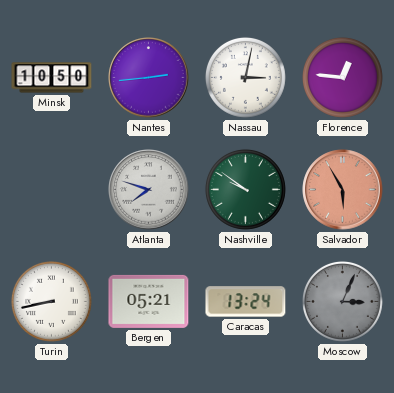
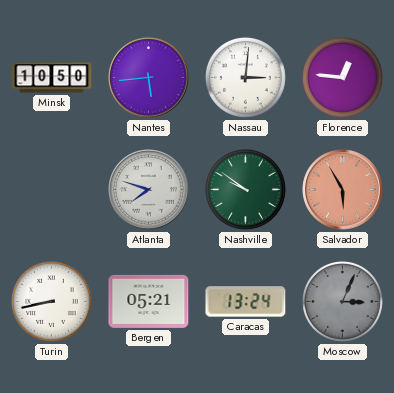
Nantes: 2:44 -> 5:44 (149, 78)
Nassau: 3:02 -> 3:01 (245, 77)
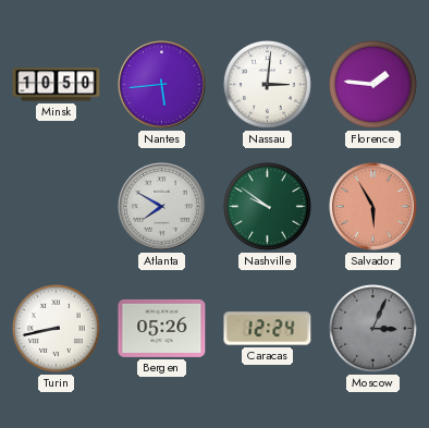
Florence: 12:46 -> 1:46 (372, 84)
Atlanta: 7:48 -> 7:50 (162, 207)
Bergen: 05:21 -> 05:26 (162, 328)
Caracas: 13:24 -> 12:24 (268, 329)
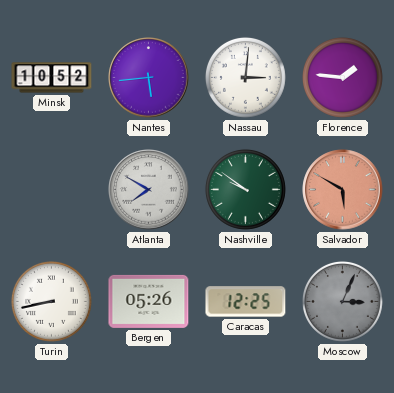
Minsk: 10:50 -> 10:52 (52, 78)
Salvador: 5:55 -> 5:50 (343, 190)
Caracas: 12:24 -> 12:25 (246, 302)
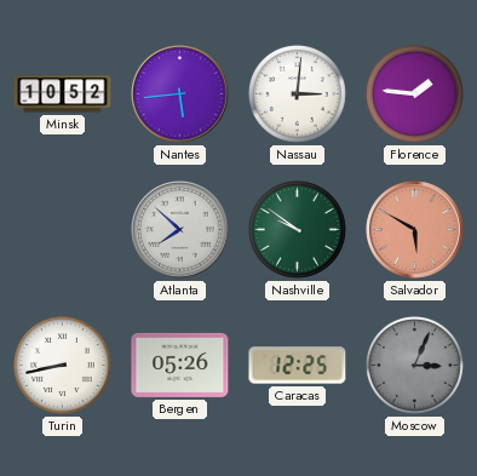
Atlanta: 7:50 -> 7:52 (180, 230)
